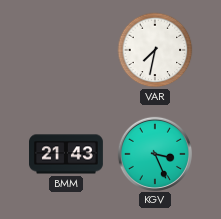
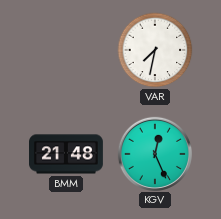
BMM: 21:43 -> 21:48 (67, 154)
KGV: 3:26 -> 12:26 (154, 153)
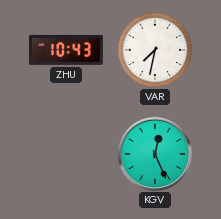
ZHU: none -> 10:43 (66, 50)
BMM: 21:48 -> none (67, 154)
